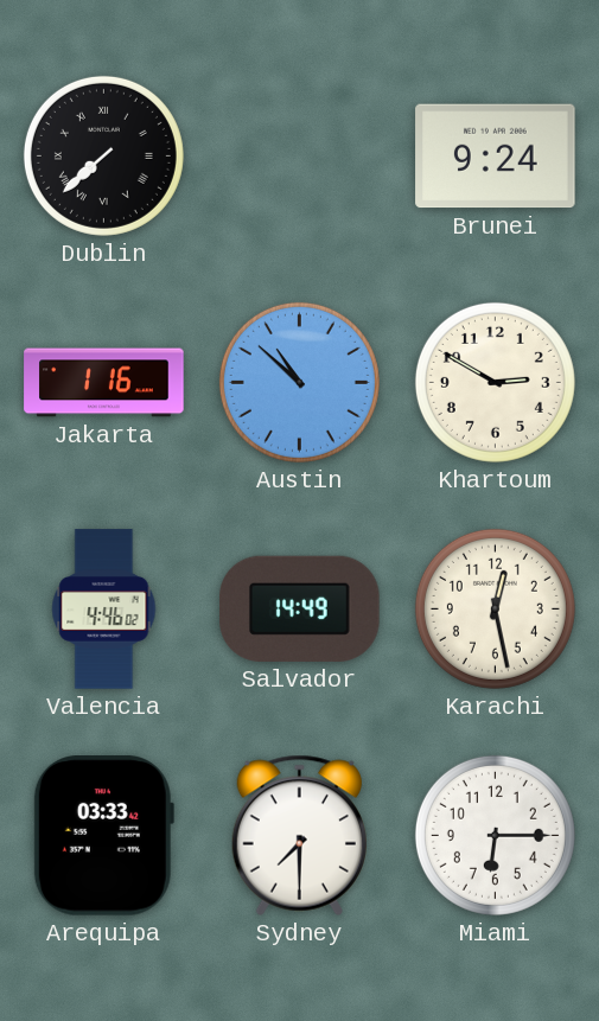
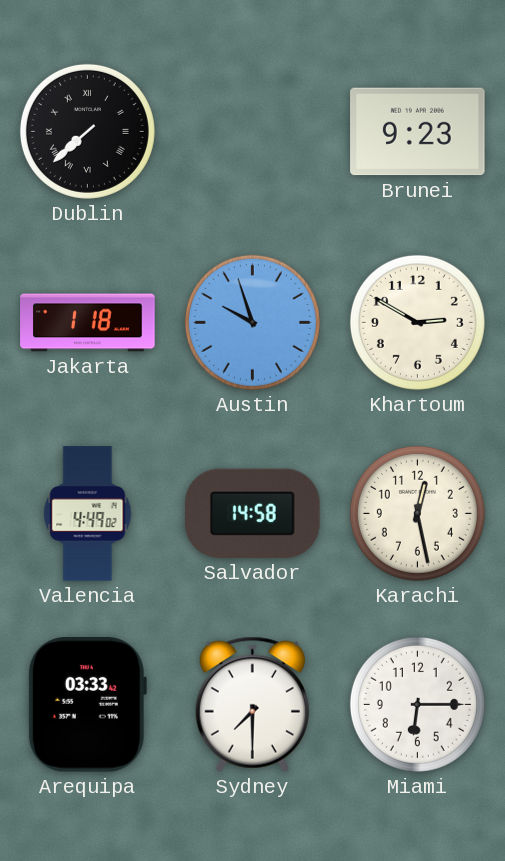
Brunei: 9:24 -> 9:23 (418, 132)
Jakarta: 1:16 -> 1:18 (88, 323)
Austin: 10:52 -> 9:57 (252, 322)
Valencia: 4:46 -> 4:49 (88, 514)
Salvador: 14:49 -> 14:58 (253, 513)
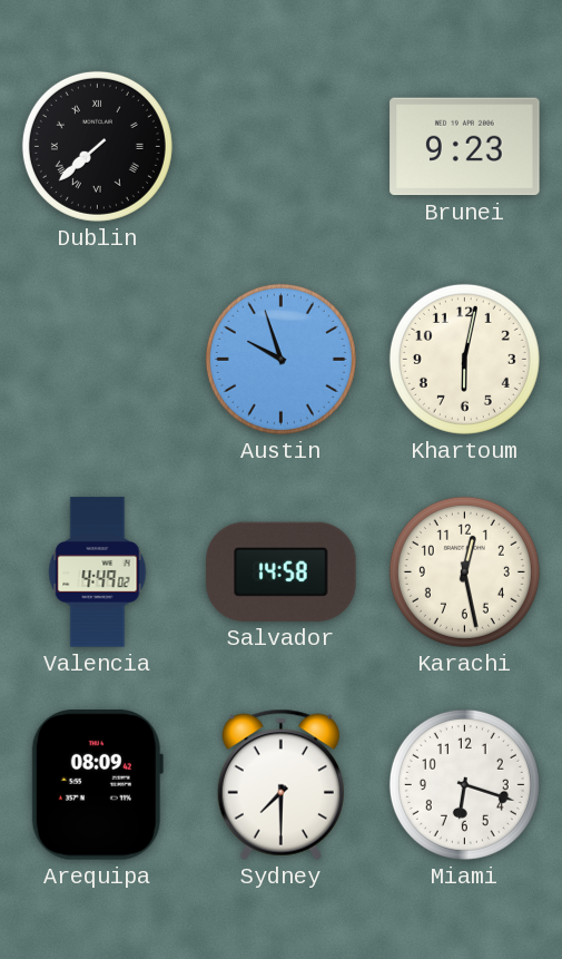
Jakarta: 1:18 -> none (88, 323)
Khartoum: 2:50 -> 6:02 (464, 359)
Arequipa: 03:33 -> 08:09 (97, 785)
Miami: 6:15 -> 6:18 (464, 784)
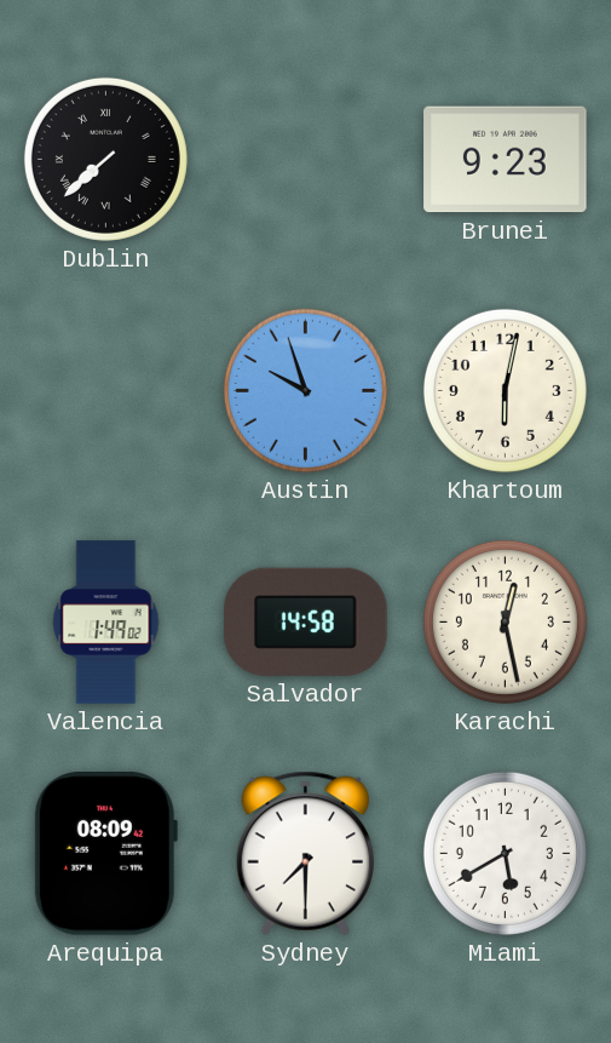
Valencia: 4:49 -> 1:49 (106, 623)
Miami: 6:18 -> 5:40 (505, 853)
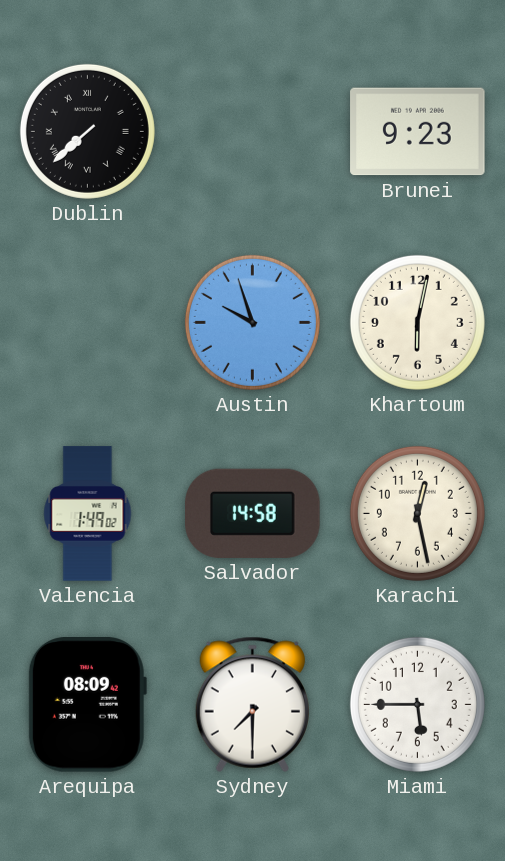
Miami: 5:40 -> 5:45 (417, 704)
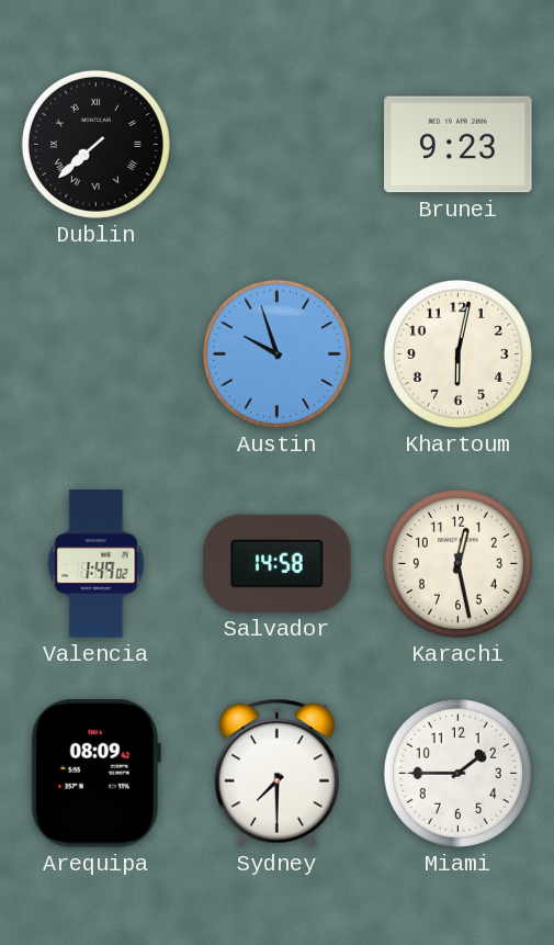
Miami: 5:45 -> 1:45 (457, 773)
